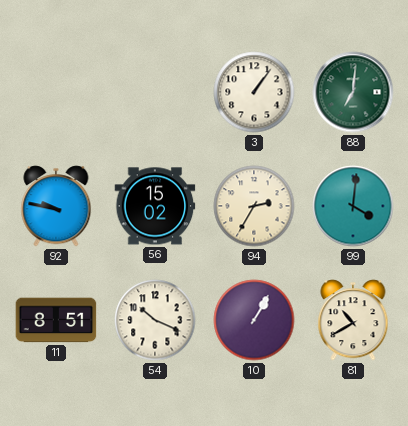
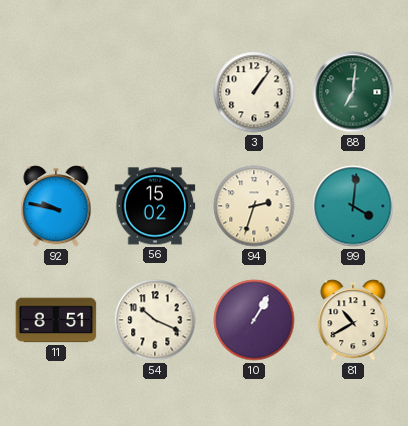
94: 2:35 -> 2:33 (254, 206)
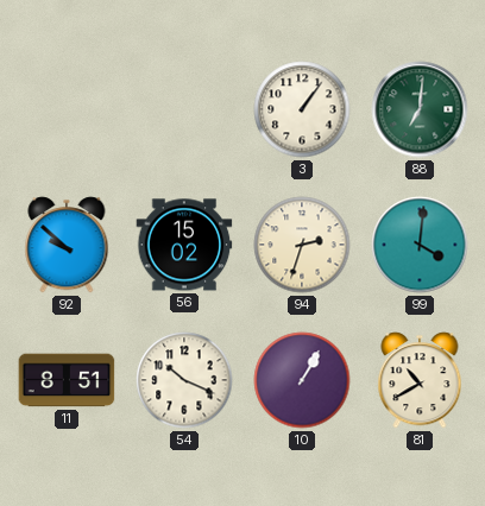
92: 9:47 -> 9:52 (67, 245)
